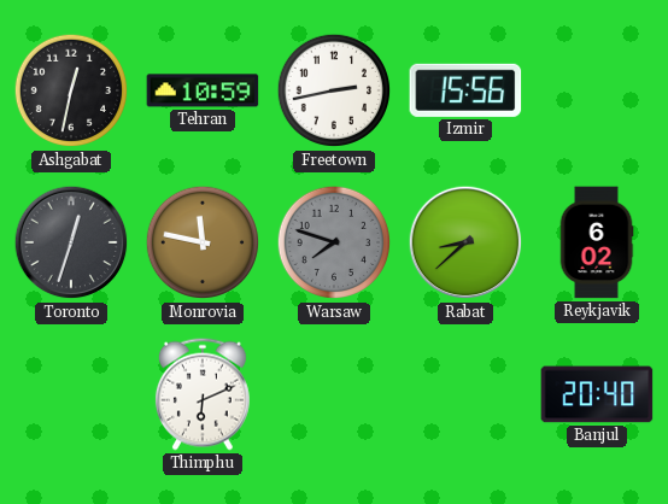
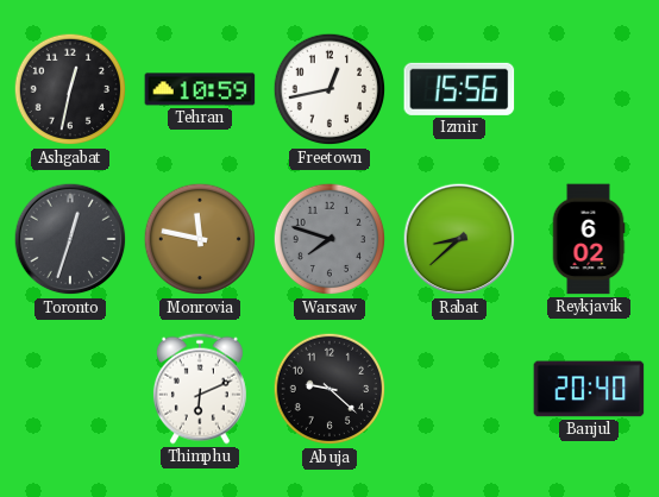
Freetown: 2:43 -> 12:43 (329, 89)
Abuja: none -> 9:22 (329, 389)
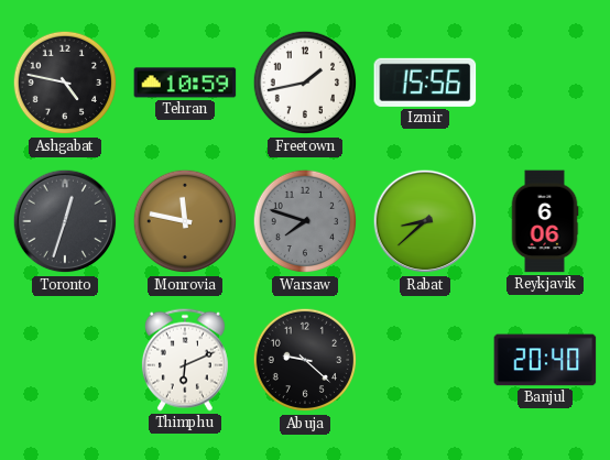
Ashgabat: 12:32 -> 4:47 (65, 83)
Freetown: 12:43 -> 1:43 (305, 83)
Reykjavik: 6:02 -> 6:06 (545, 221)
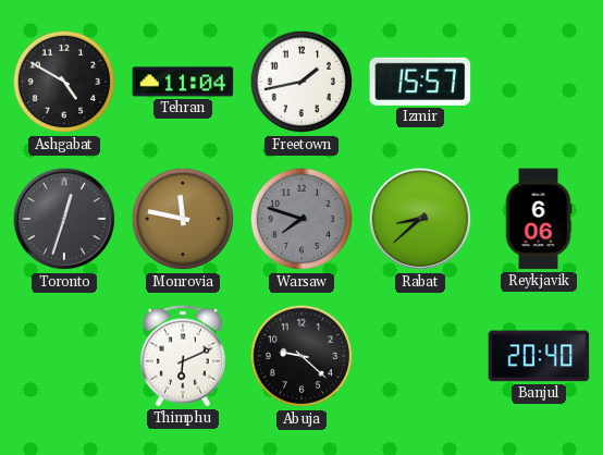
Ashgabat: 4:47 -> 4:50 (64, 82)
Tehran: 10:59 -> 11:04 (183, 82)
Izmir: 15:56 -> 15:57 (420, 82)
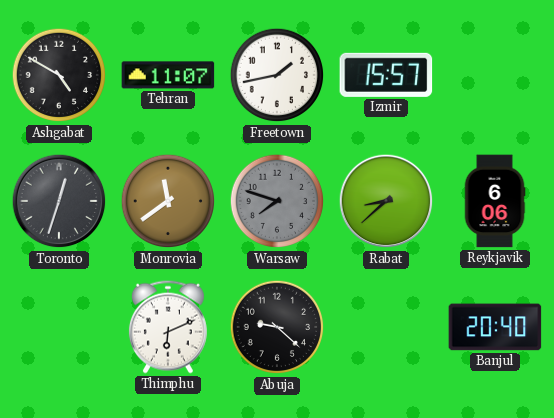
Tehran: 11:04 -> 11:07 (168, 75)
Monrovia: 11:47 -> 11:39 (168, 201)
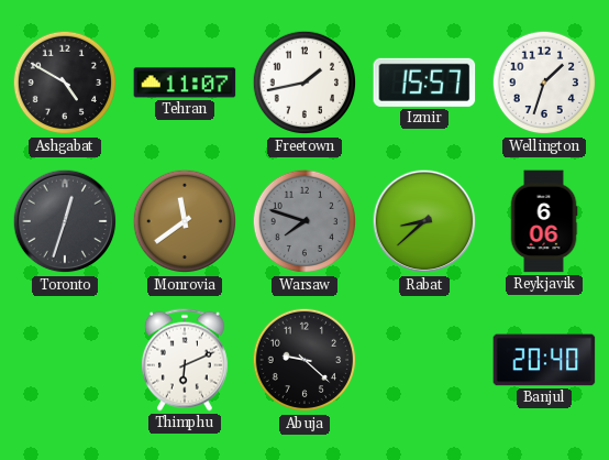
Wellington: none -> 1:33 (544, 83)
